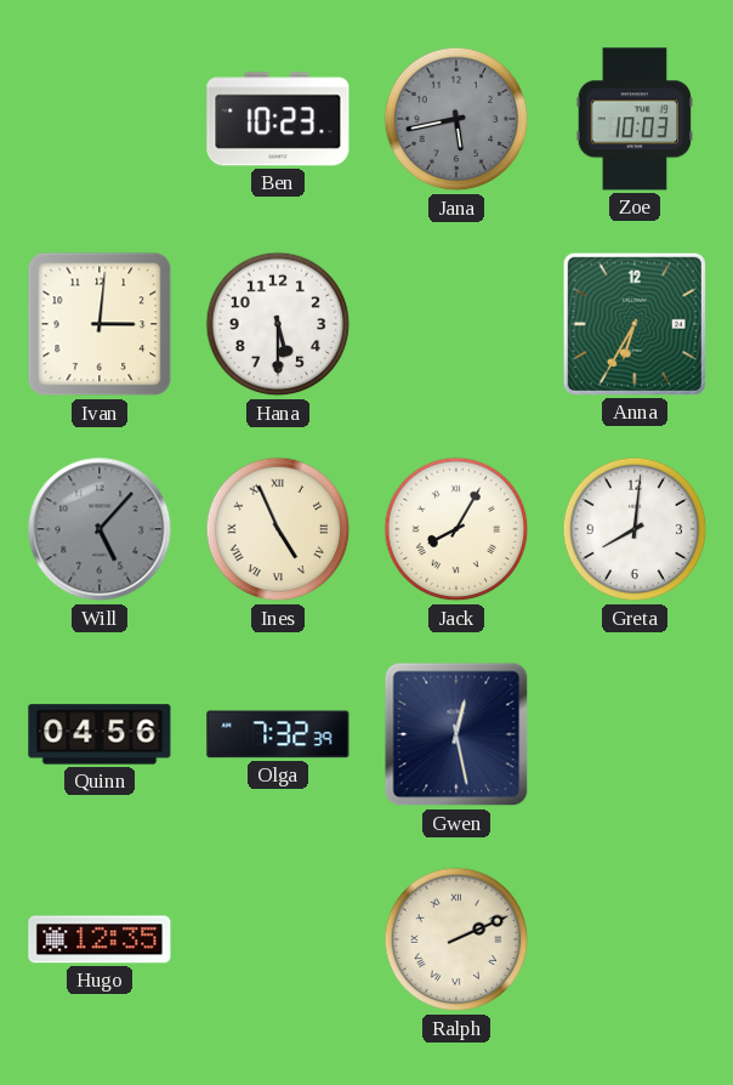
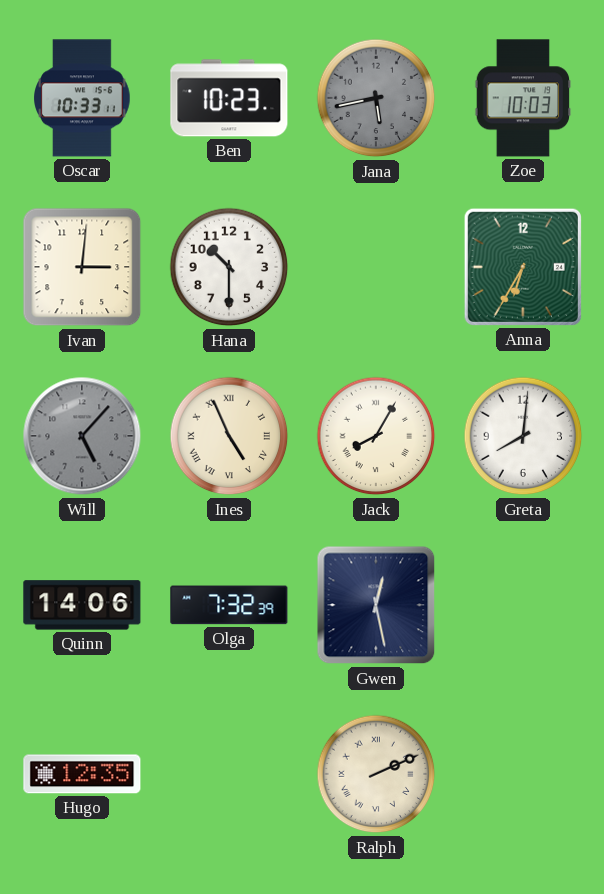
Oscar: none -> 10:33 (83, 98)
Hana: 5:30 -> 10:30 (229, 267)
Quinn: 04:56 -> 14:06 (82, 605)
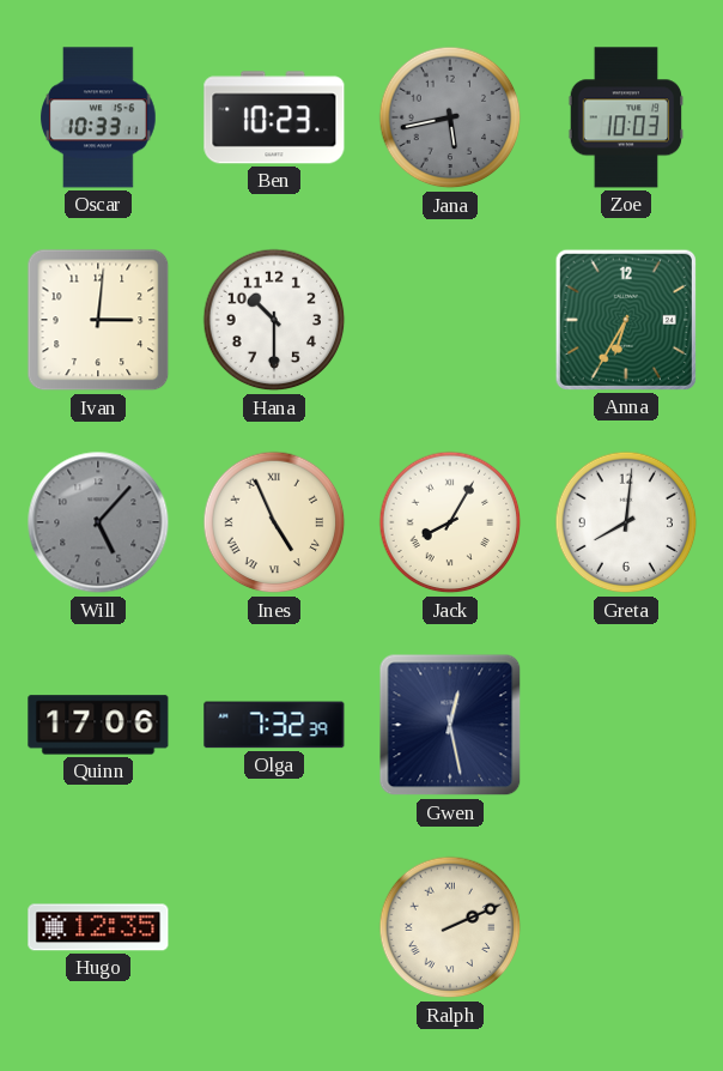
Quinn: 14:06 -> 17:06 (98, 725)
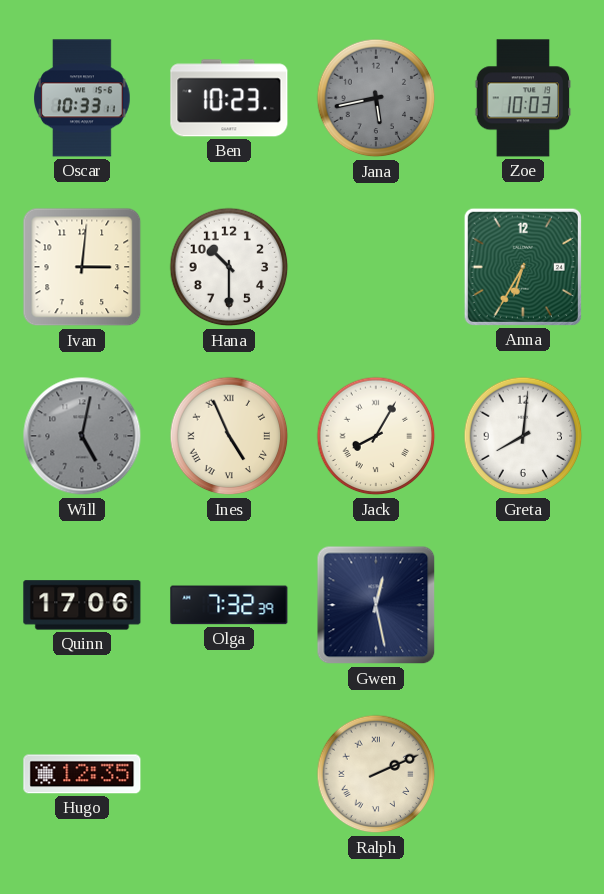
Will: 5:07 -> 5:02 (82, 436)
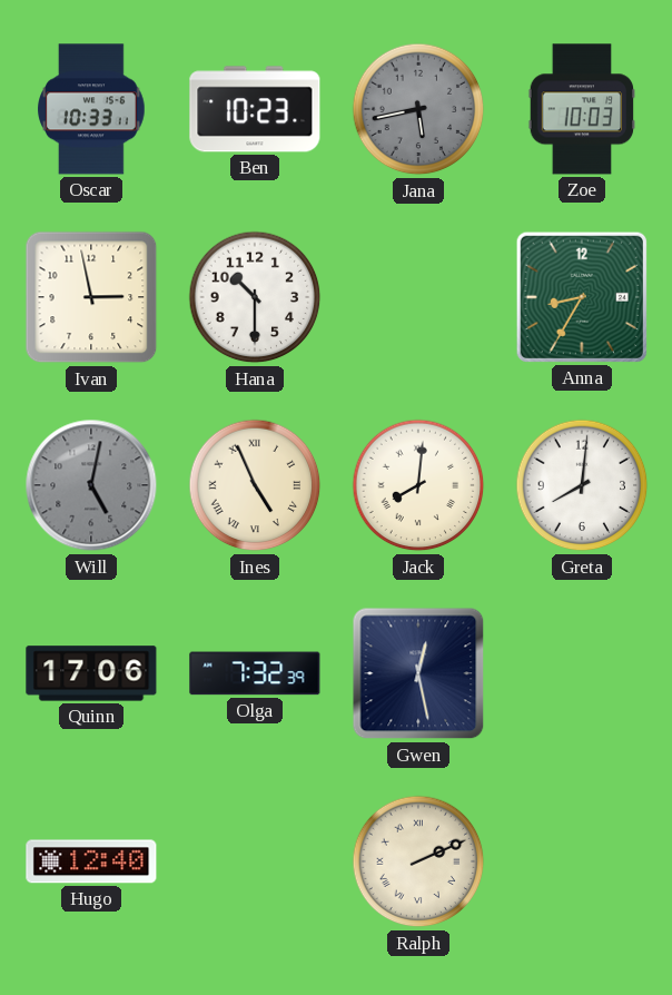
Ivan: 3:01 -> 2:58 (91, 297)
Anna: 6:35 -> 8:35 (582, 297)
Jack: 8:05 -> 8:01 (418, 485)
Hugo: 12:35 -> 12:40 (91, 861)
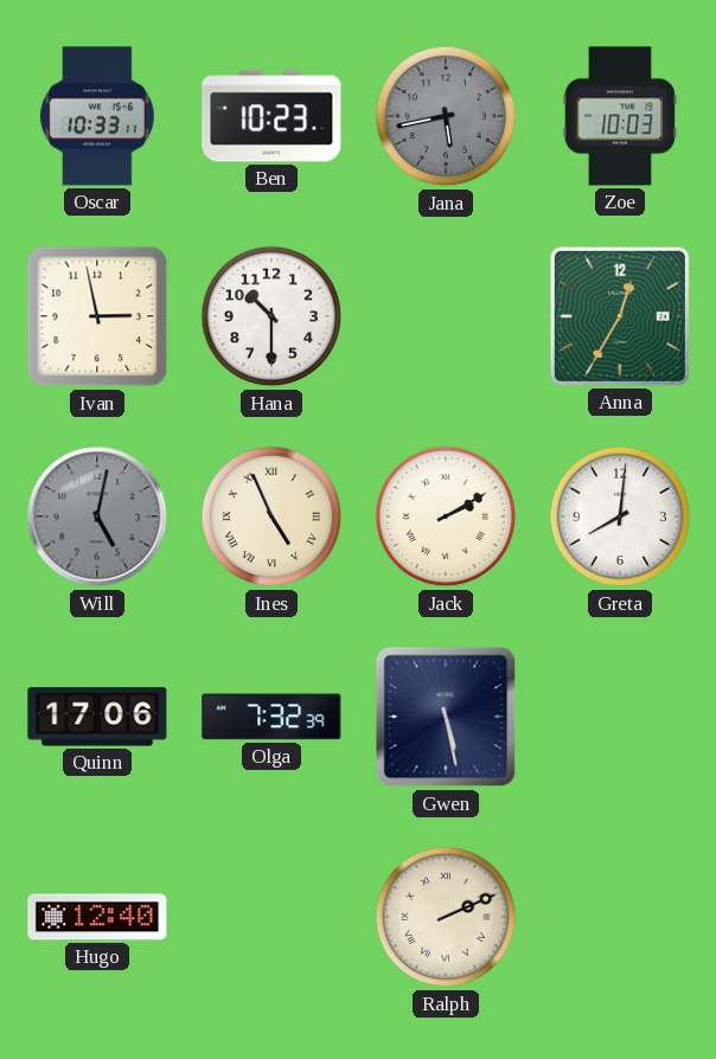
Anna: 8:35 -> 12:35 (620, 316)
Jack: 8:01 -> 2:10 (446, 516)
Gwen: 12:28 -> 5:28 (446, 717)
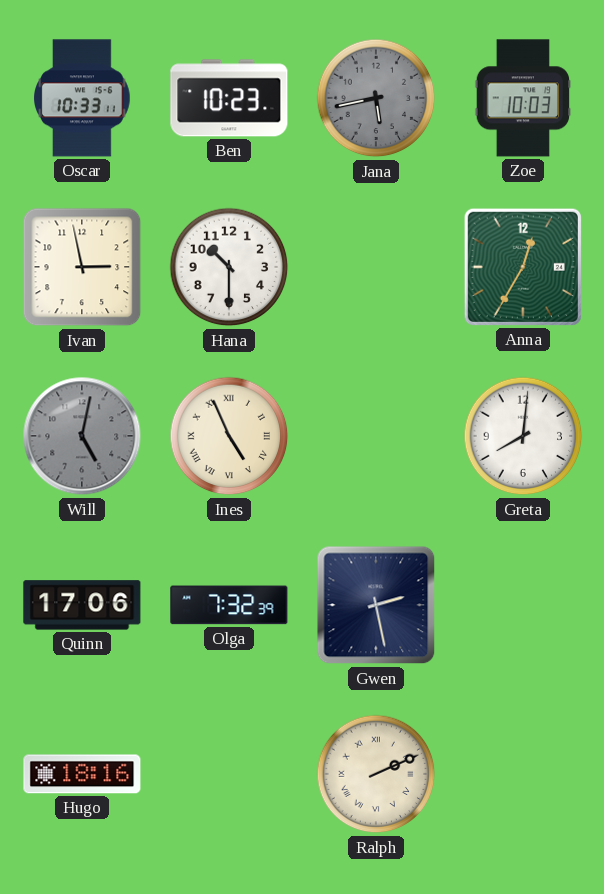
Jack: 2:10 -> none (446, 516)
Gwen: 5:28 -> 2:28 (376, 605)
Hugo: 12:40 -> 18:16 (82, 774)
